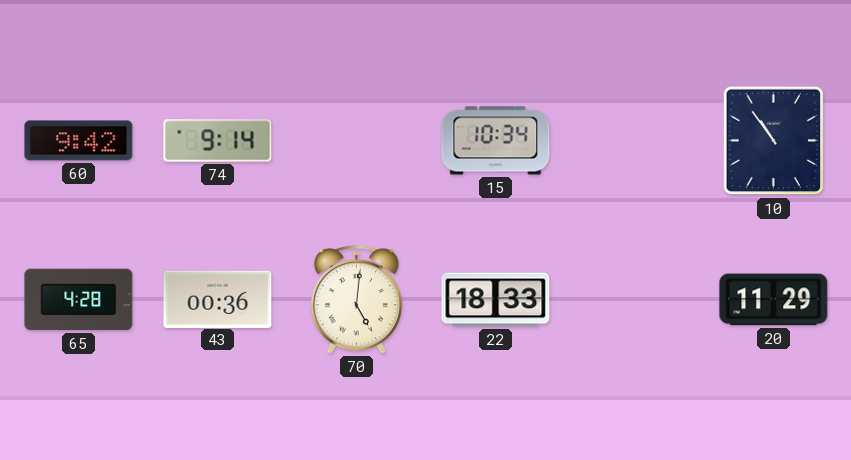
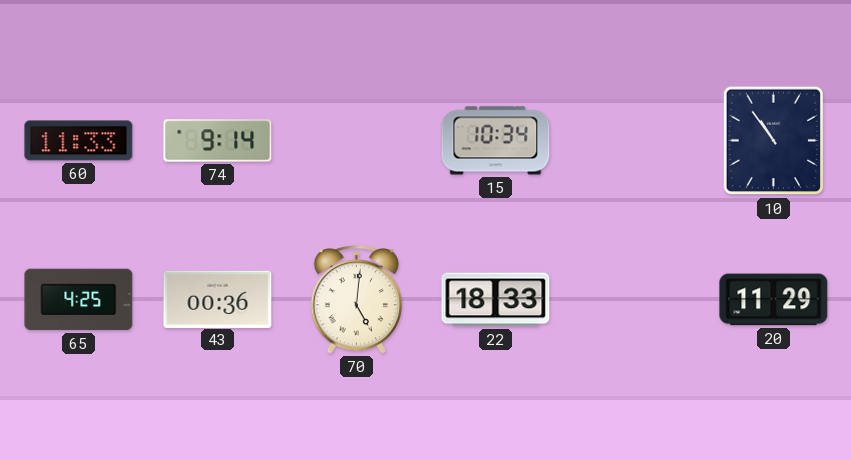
60: 9:42 -> 11:33 (79, 141)
65: 4:28 -> 4:25 (79, 300)
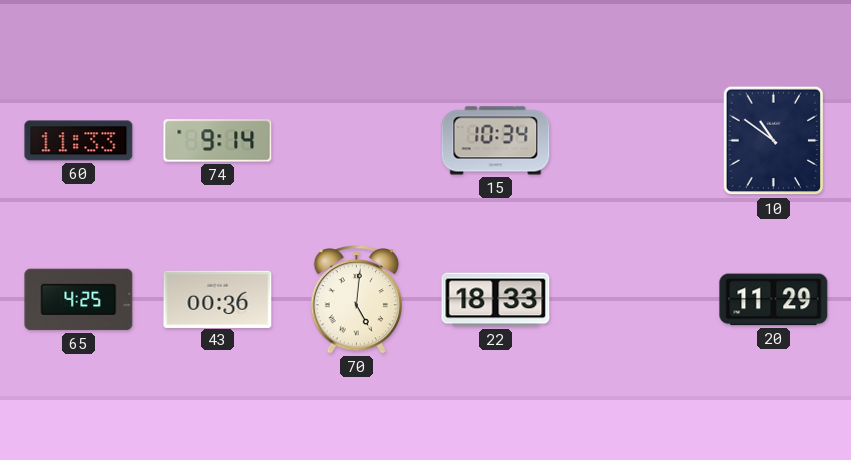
10: 10:54 -> 10:51 (774, 141)
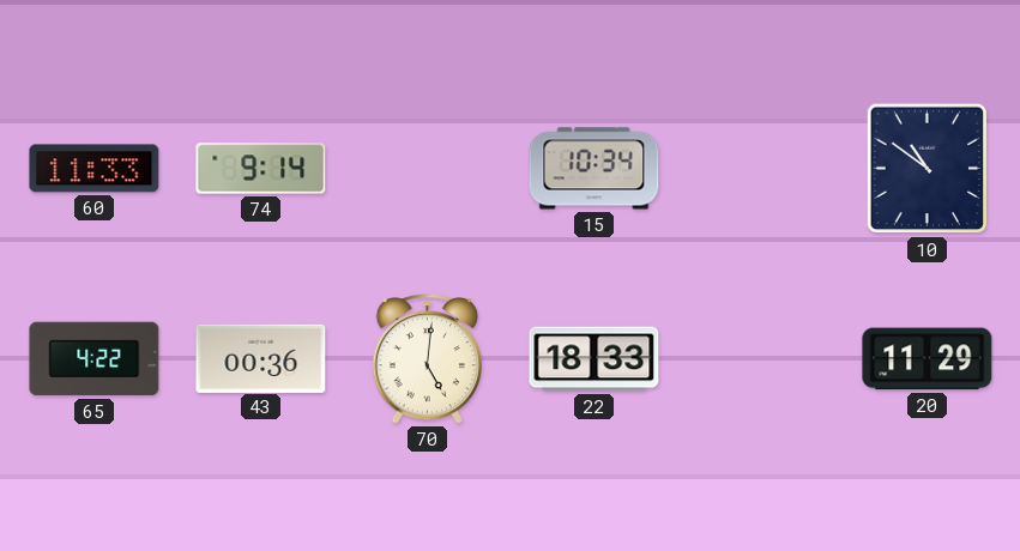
65: 4:25 -> 4:22 (95, 359)
